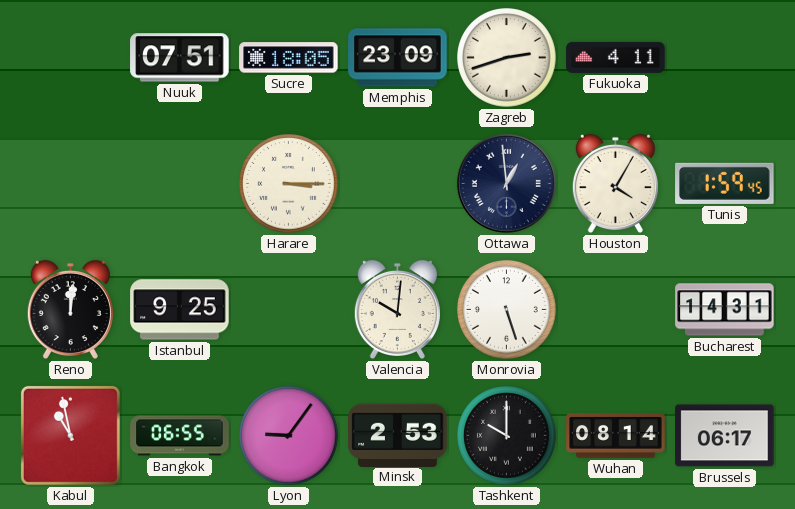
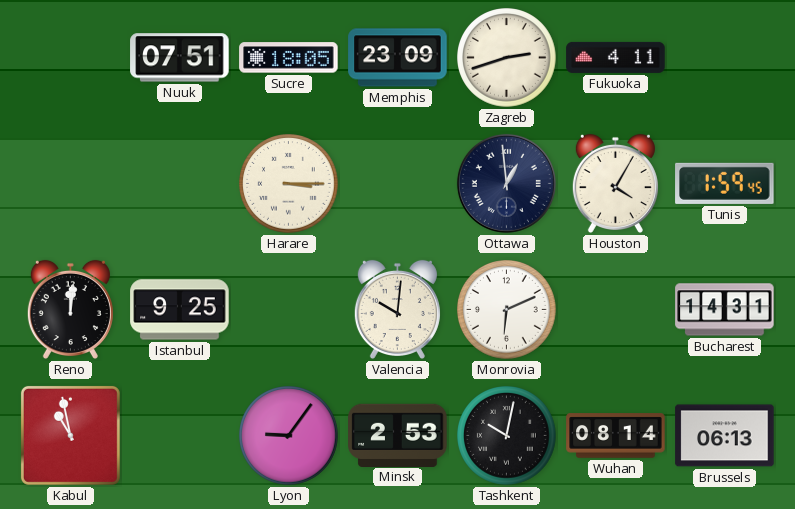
Monrovia: 5:27 -> 6:11 (507, 310)
Bangkok: 06:55 -> none (180, 436)
Tashkent: 10:00 -> 10:02 (507, 436)
Brussels: 06:17 -> 06:13 (725, 436)
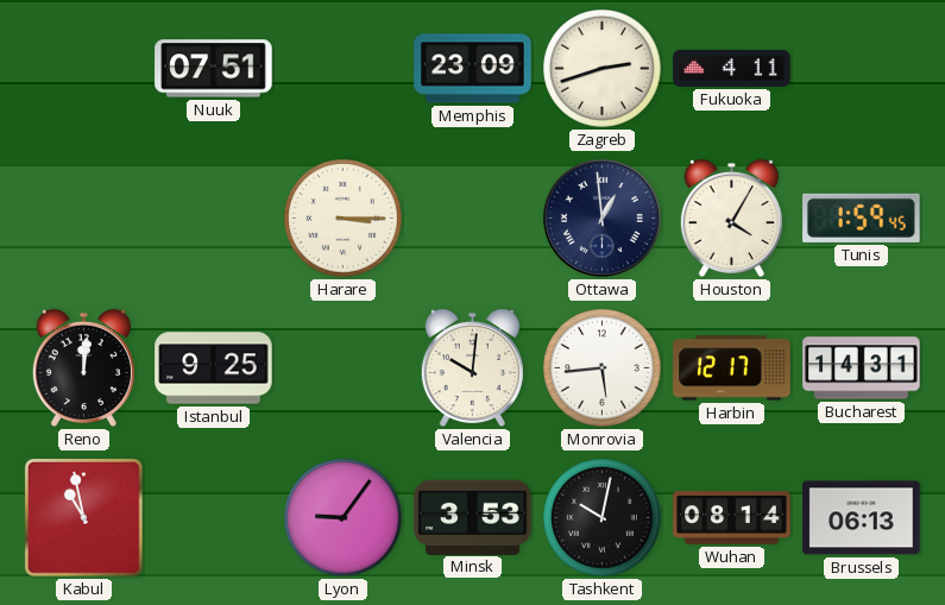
Sucre: 18:05 -> none (289, 58)
Monrovia: 6:11 -> 5:44 (603, 368)
Harbin: none -> 12:17 (732, 368)
Minsk: 2:53 -> 3:53 (473, 517)
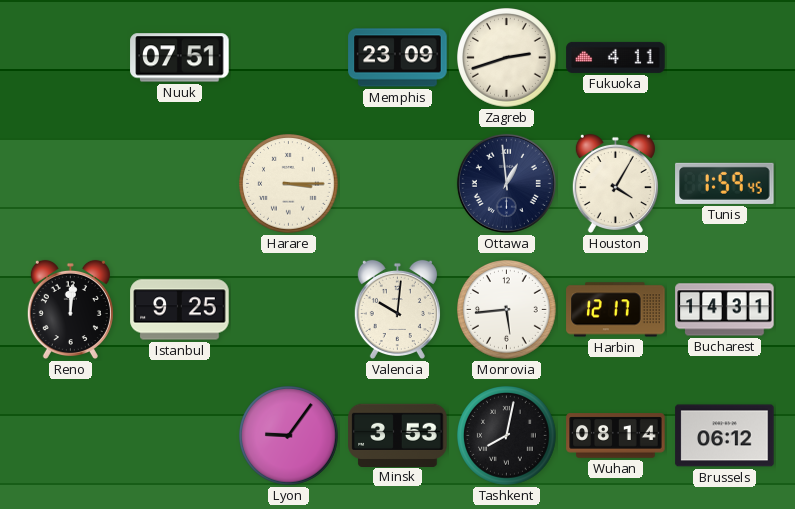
Kabul: 10:58 -> none (83, 517)
Tashkent: 10:02 -> 8:02 (507, 436)
Brussels: 06:13 -> 06:12 (725, 436)
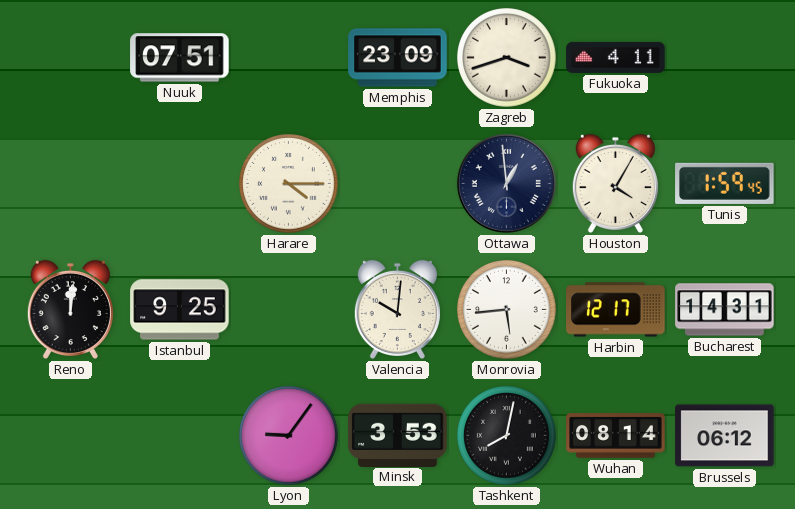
Zagreb: 2:42 -> 3:42 (507, 58)
Harare: 3:15 -> 4:15 (289, 184)
